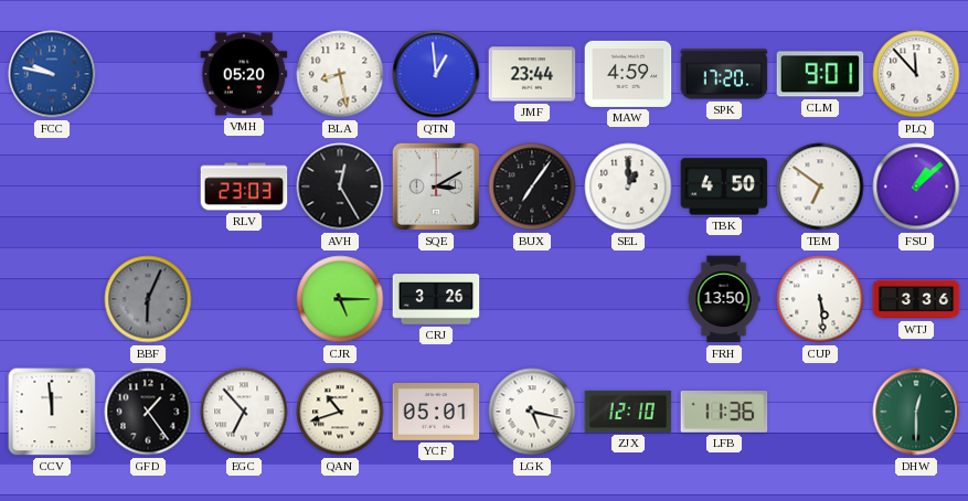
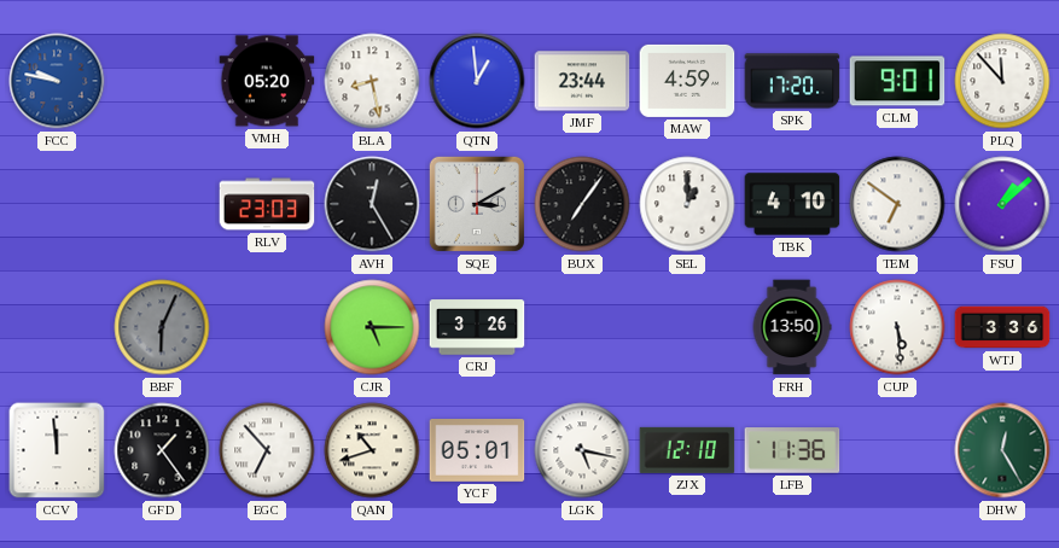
TBK: 4:50 -> 4:10 (792, 204)
DHW: 12:30 -> 12:25 (1002, 450)
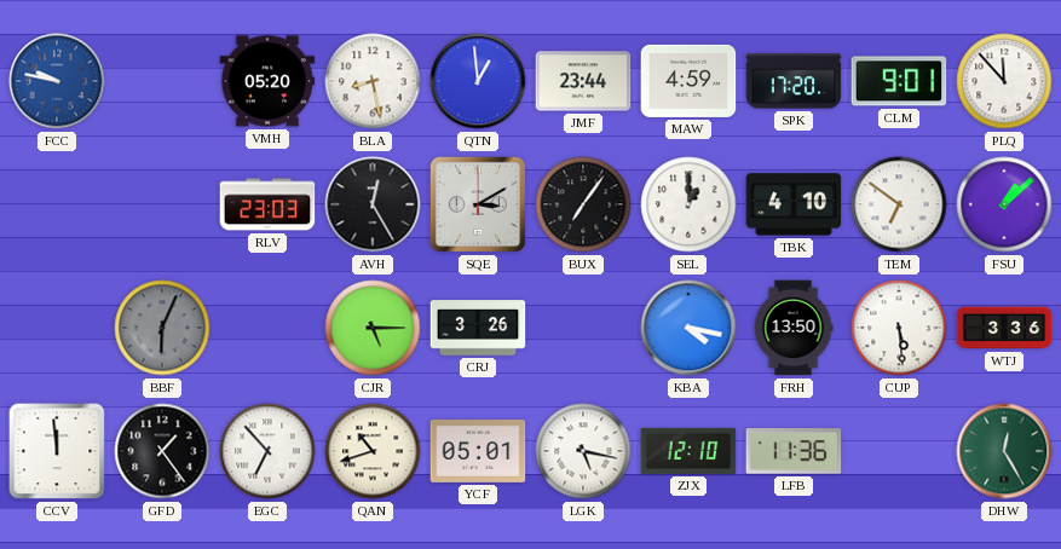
KBA: none -> 4:17 (688, 328)
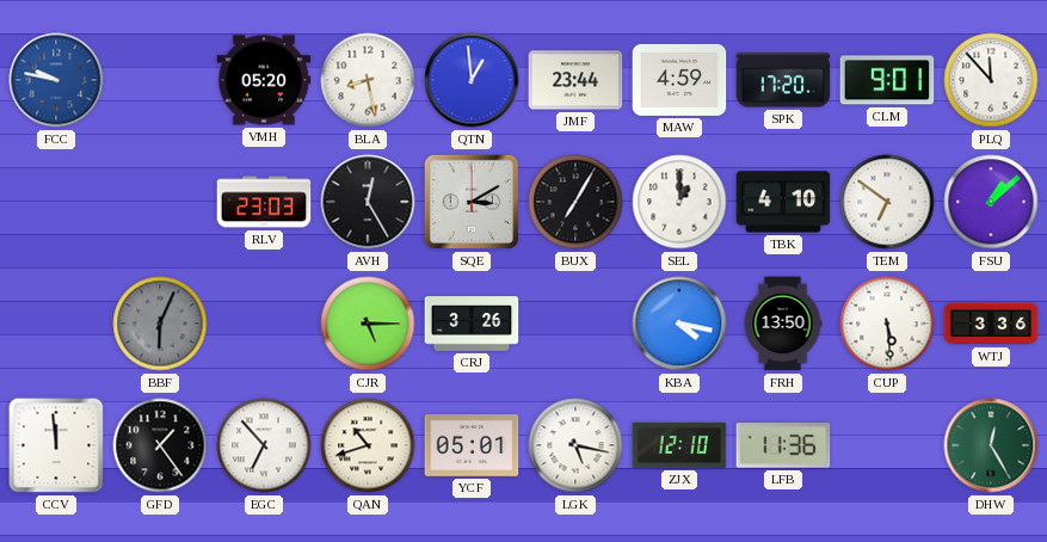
BUX: 7:06 -> 7:05 (575, 202)
